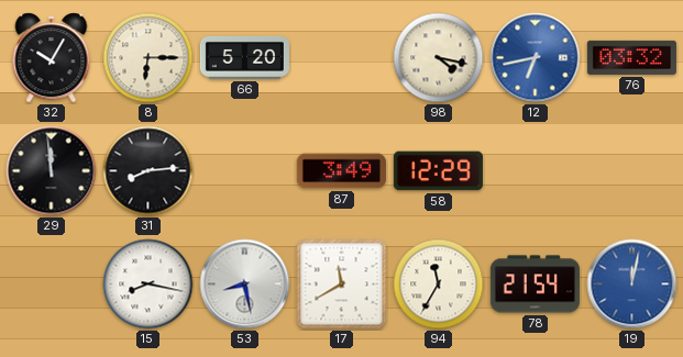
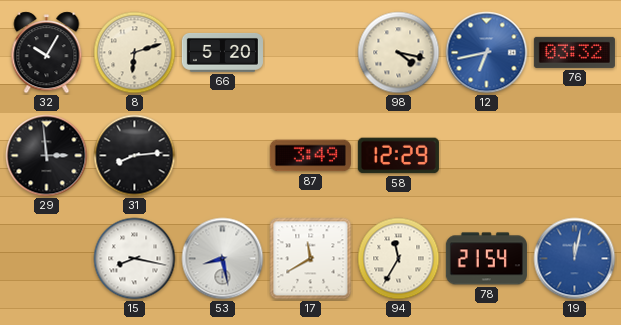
8: 6:15 -> 6:12 (135, 53)
29: 11:59 -> 2:59 (47, 156)
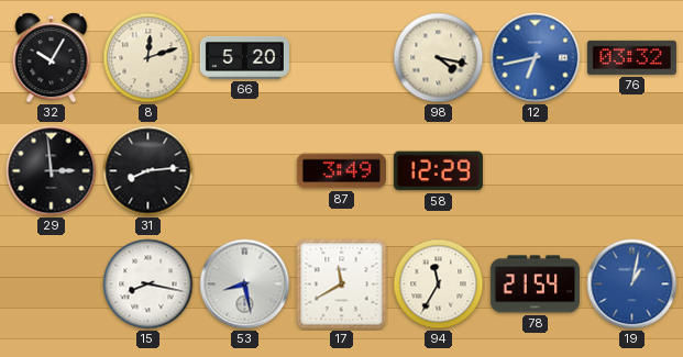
8: 6:12 -> 12:12 (148, 58)
19: 12:02 -> 1:02 (632, 285)
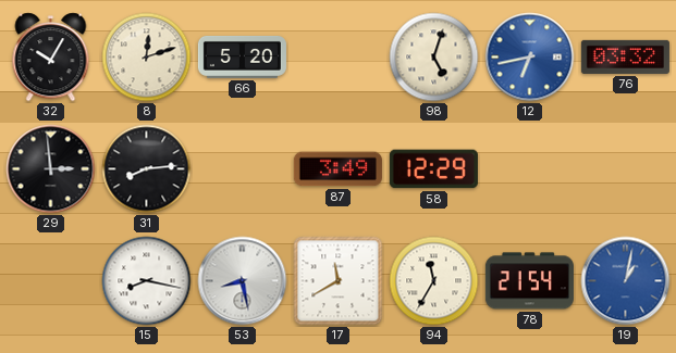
98: 4:17 -> 5:03 (434, 58)
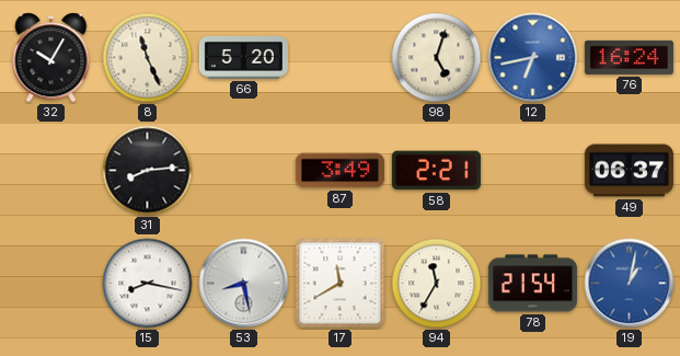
8: 12:12 -> 11:26 (148, 58)
76: 03:32 -> 16:24 (629, 57)
29: 2:59 -> none (51, 169)
58: 12:29 -> 2:21 (436, 171)
49: none -> 06:37 (629, 171)
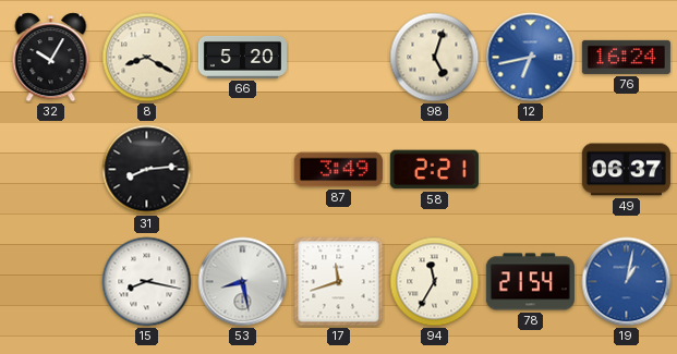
8: 11:26 -> 8:20 (147, 58)
17: 11:40 -> 11:42 (339, 282)
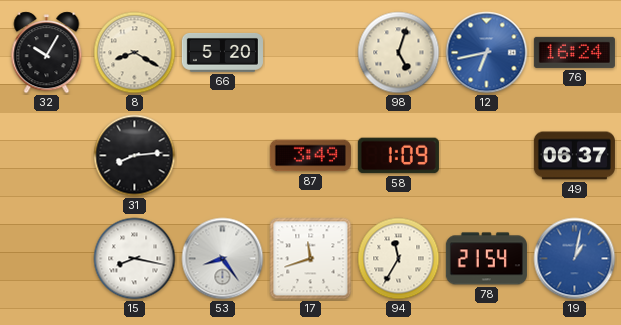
58: 2:21 -> 1:09 (398, 156)
53: 8:28 -> 8:24 (223, 259)
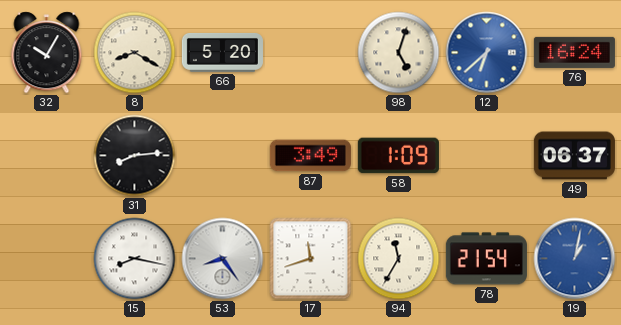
12: 6:43 -> 6:38 (487, 53)
